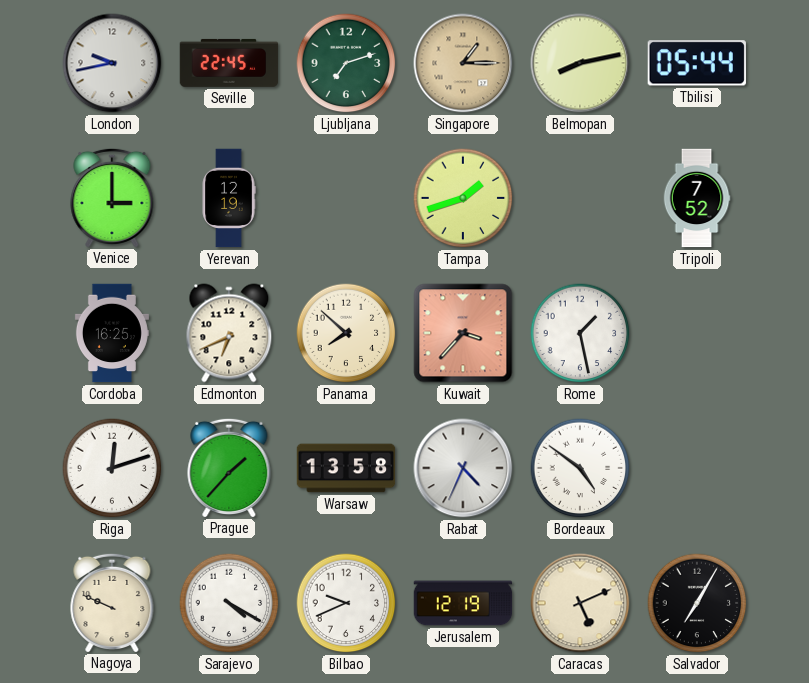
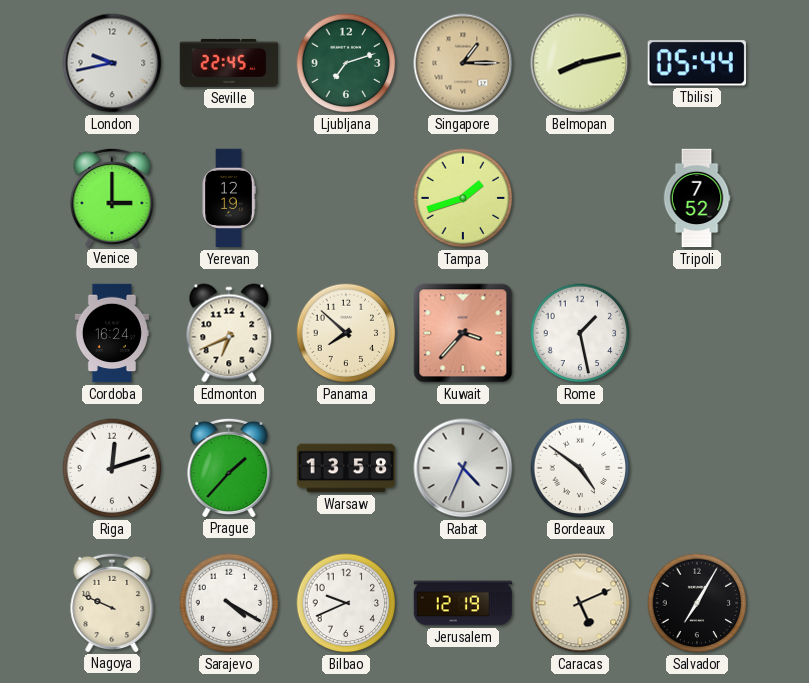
Cordoba: 16:25 -> 16:24 (112, 333)
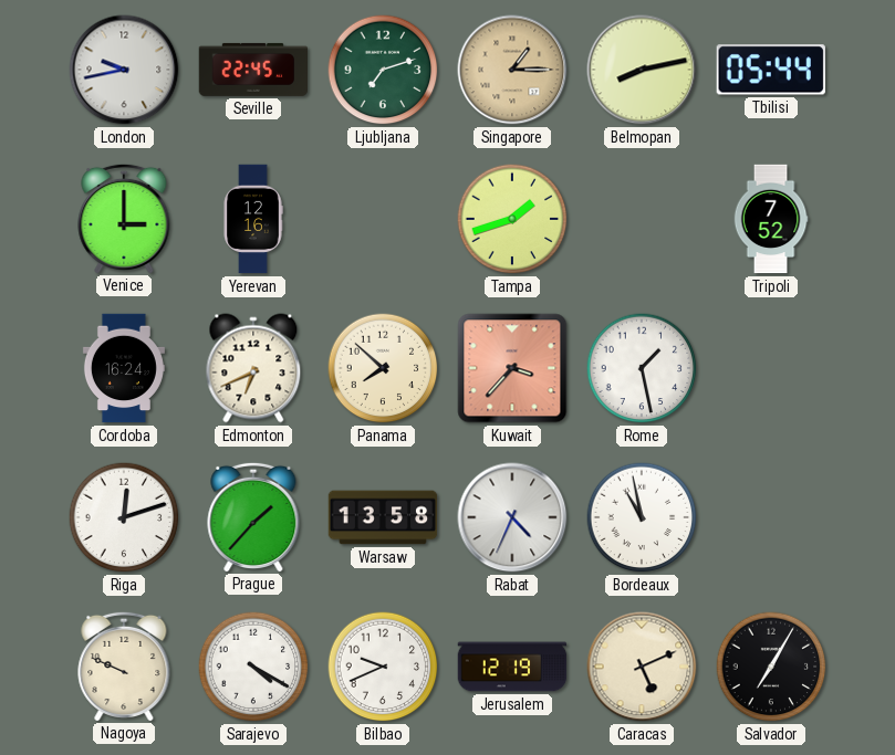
Yerevan: 12:19 -> 12:16 (253, 219)
Bordeaux: 4:51 -> 10:58 (642, 517)
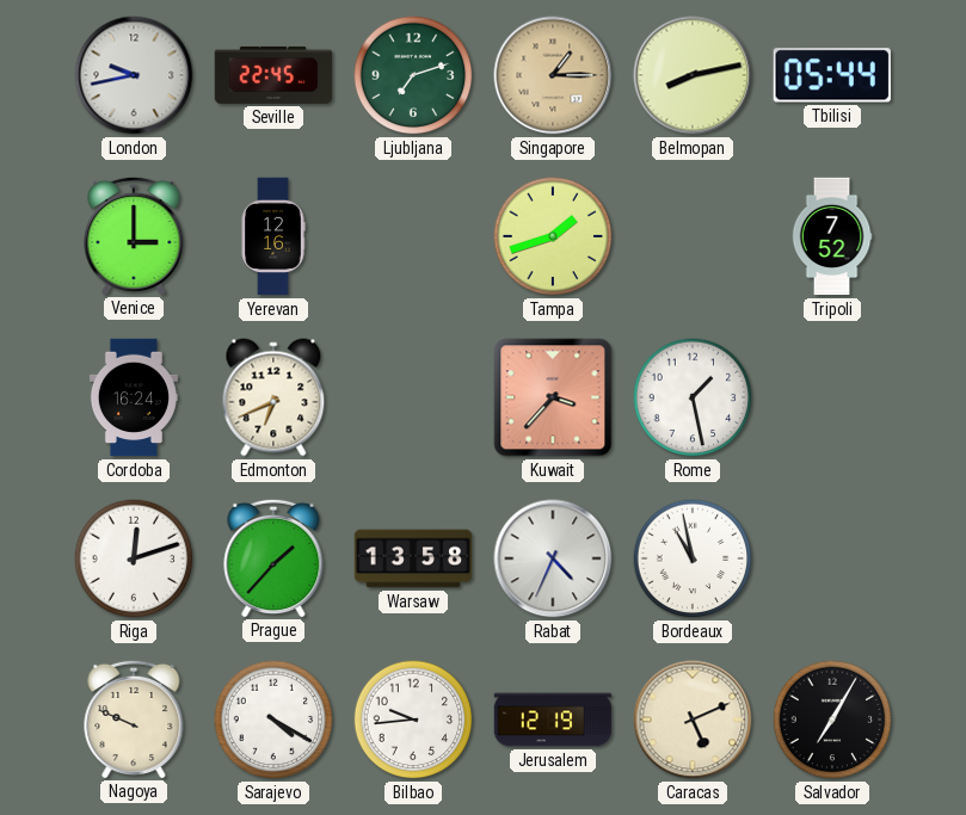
Panama: 7:52 -> none (383, 368)
Bilbao: 9:41 -> 9:44 (413, 720)
